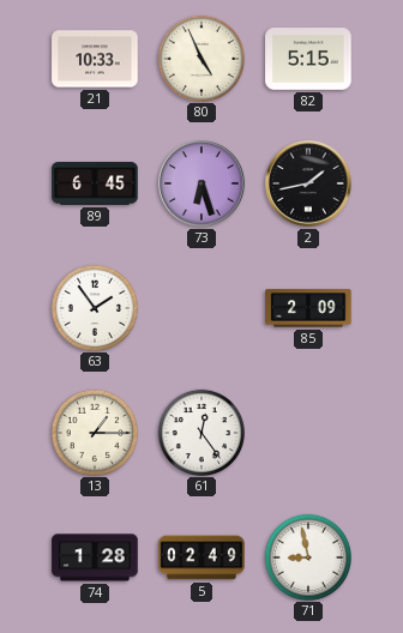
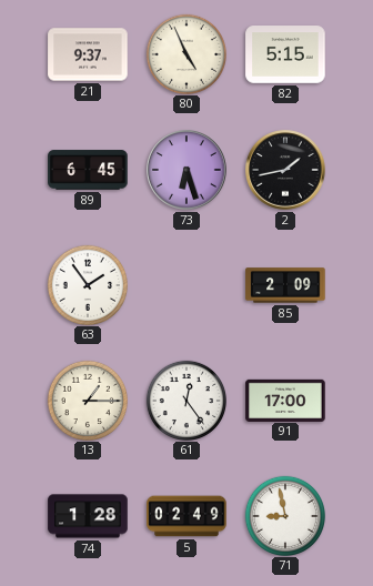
21: 10:33 -> 9:37 (88, 54)
91: none -> 17:00 (285, 400)
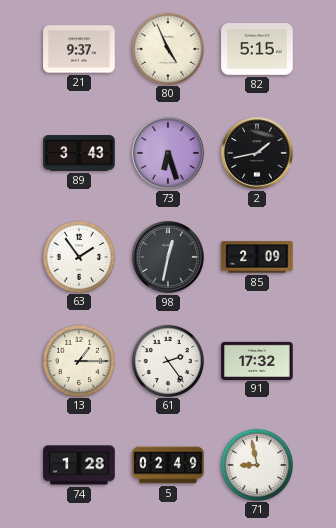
89: 6:45 -> 3:43 (79, 153)
98: none -> 12:32 (168, 257)
61: 12:24 -> 2:24 (167, 360)
91: 17:00 -> 17:32 (257, 360)
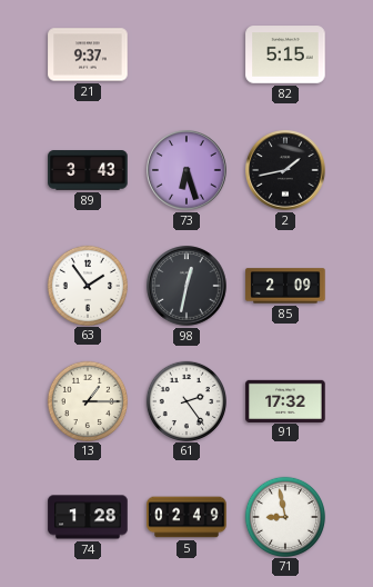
80: 4:56 -> none (167, 48)
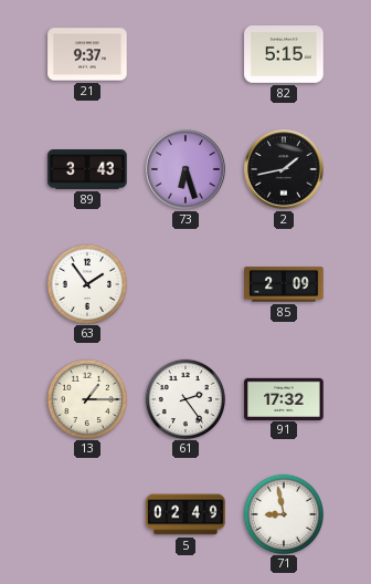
98: 12:32 -> none (186, 286)
74: 1:28 -> none (88, 517)
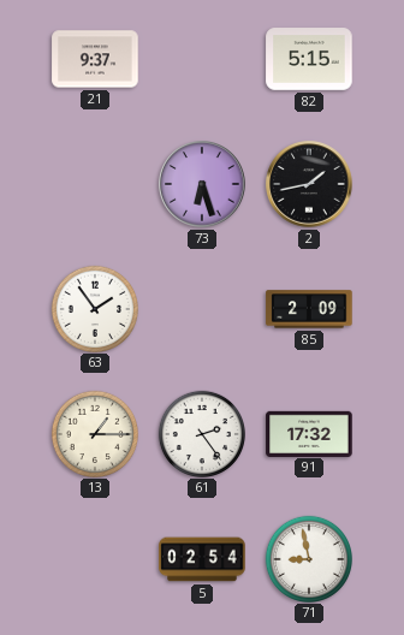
89: 3:43 -> none (87, 169)
5: 02:49 -> 02:54 (202, 559)
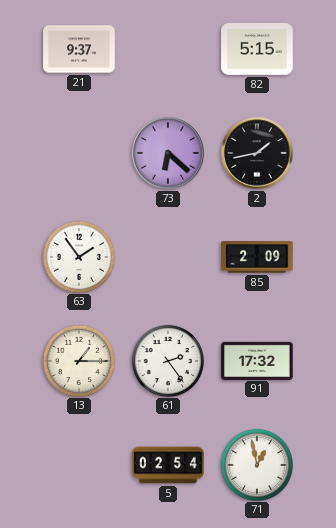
73: 6:27 -> 6:22 (168, 153)
71: 8:58 -> 12:58 (256, 464)
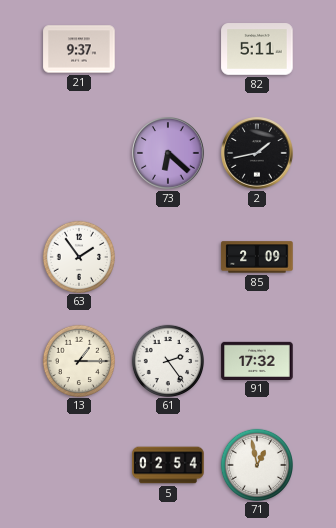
82: 5:15 -> 5:11 (257, 49)
